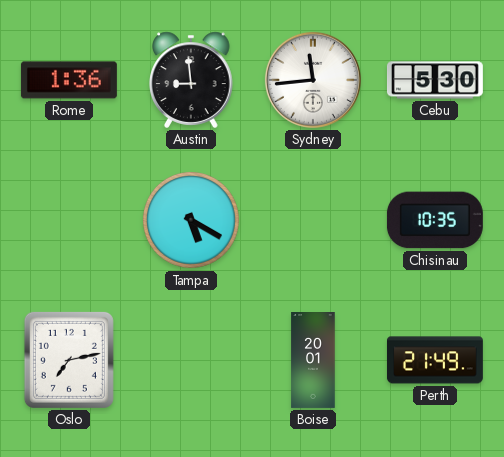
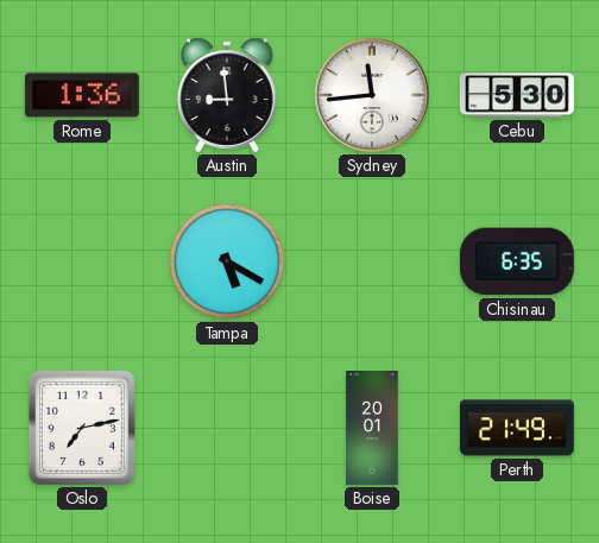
Chisinau: 10:35 -> 6:35 (517, 261)
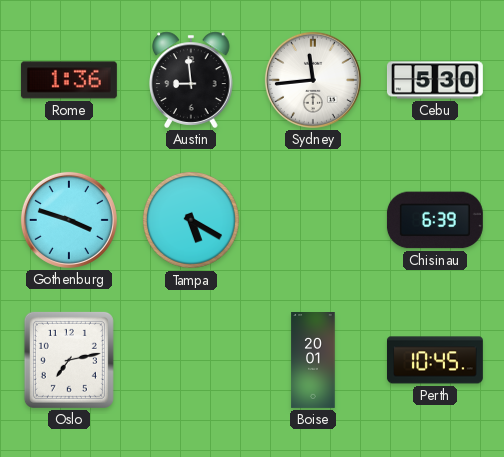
Gothenburg: none -> 3:48 (69, 220)
Chisinau: 6:35 -> 6:39 (435, 220)
Perth: 21:49 -> 10:45 (435, 360)
